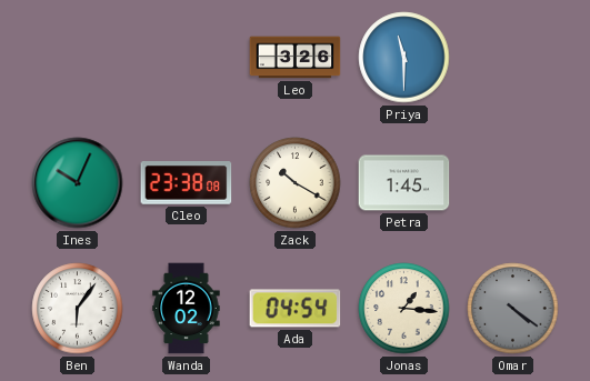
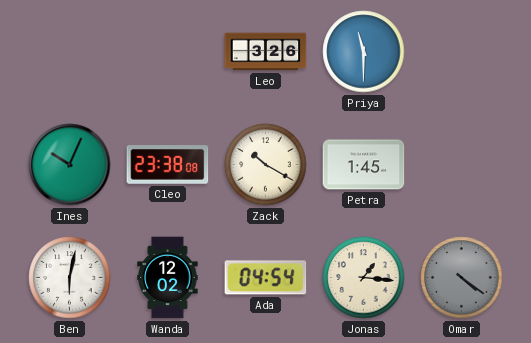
Ben: 6:06 -> 6:02 (70, 278)
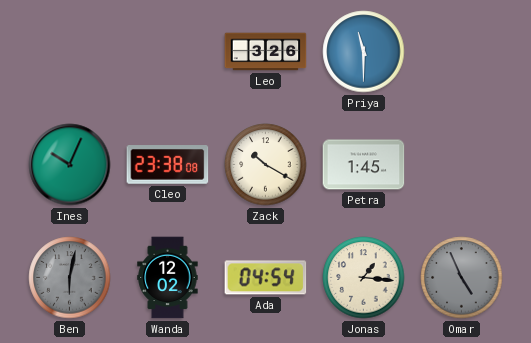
Ben dial: white -> grey (70, 278)
Omar: 4:21 -> 4:56 (462, 278)
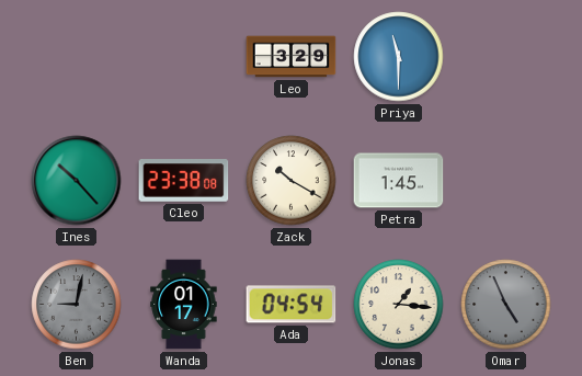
Leo: 3:26 -> 3:29 (292, 57)
Ines: 10:04 -> 10:23 (77, 181)
Ben: 6:02 -> 9:02 (77, 305)
Wanda: 12:02 -> 01:17 (184, 305)
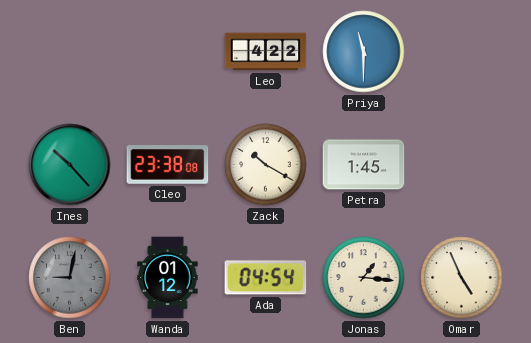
Leo: 3:29 -> 4:22 (266, 52)
Wanda: 01:17 -> 01:12 (168, 278)
Omar dial: grey -> cream (462, 278)
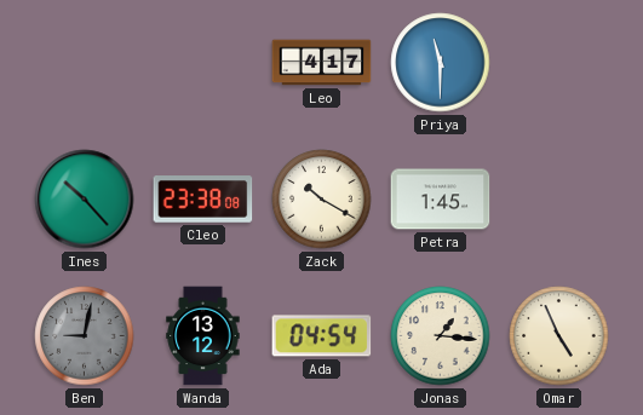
Leo: 4:22 -> 4:17 (322, 63)
Wanda: 01:12 -> 13:12 (203, 336)
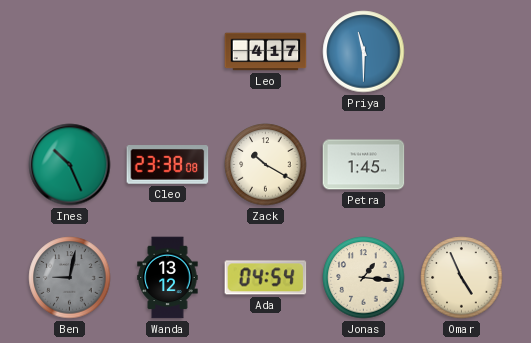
Ines: 10:23 -> 10:26 (70, 165)
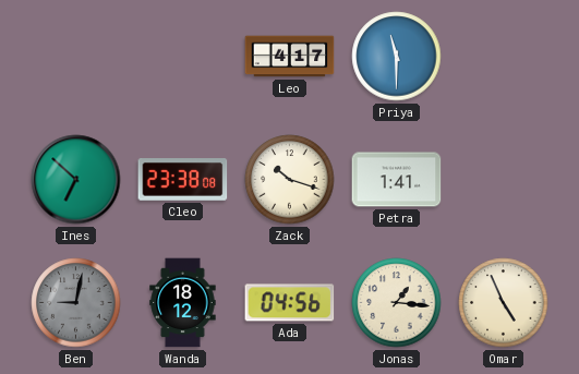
Ines: 10:26 -> 6:52 (76, 180)
Zack: 10:20 -> 10:18 (290, 180)
Petra: 1:45 -> 1:41 (397, 180)
Wanda: 13:12 -> 18:12 (183, 303)
Ada: 04:54 -> 04:56 (290, 303)
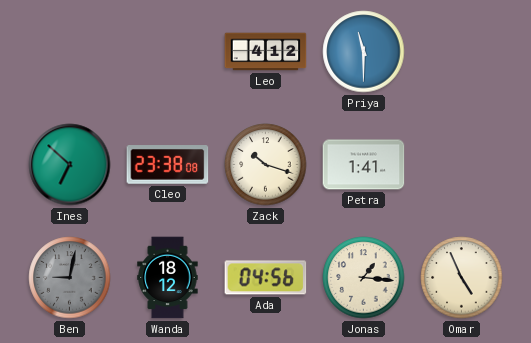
Leo: 4:17 -> 4:12 (266, 52)
